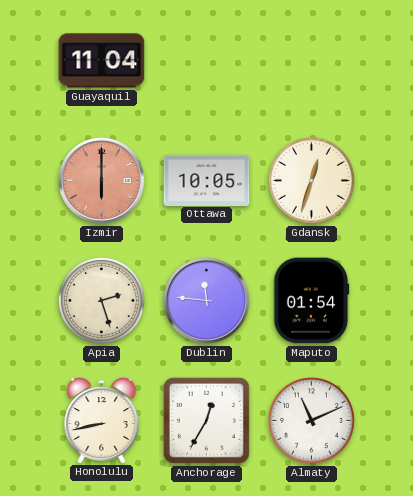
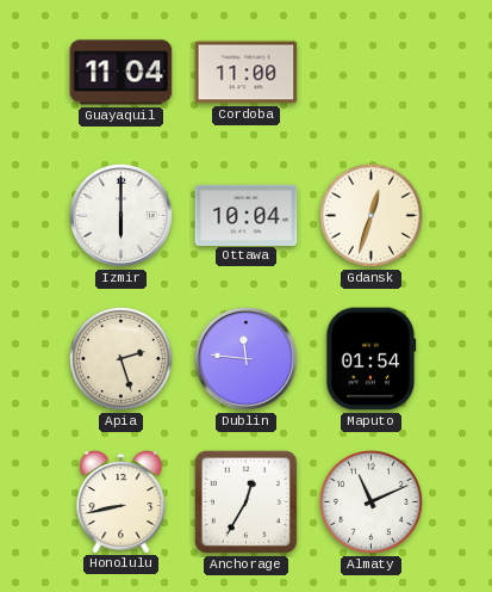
Cordoba: none -> 11:00 (247, 73)
Izmir dial: salmon -> white (122, 216)
Ottawa: 10:05 -> 10:04 (247, 215)
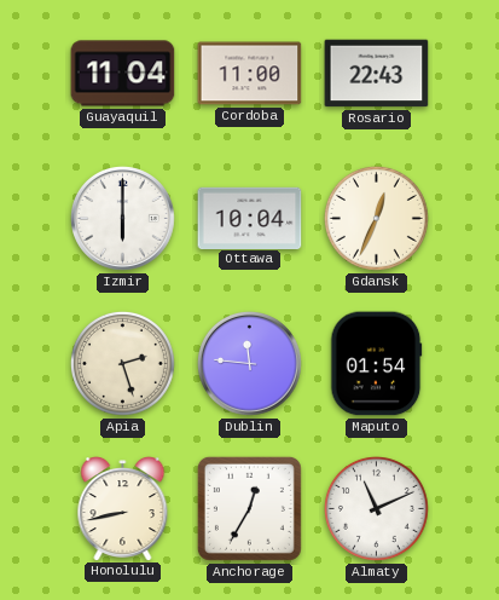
Rosario: none -> 22:43 (377, 74)
Gdansk: 12:33 -> 12:34 (376, 218)
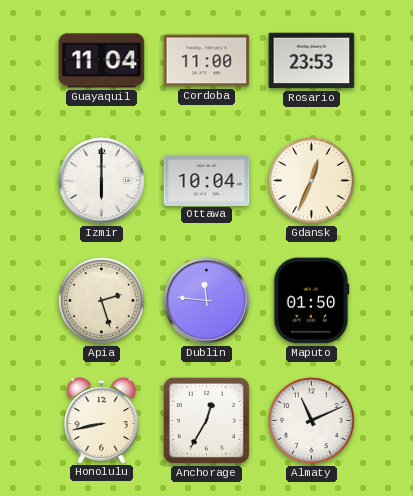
Rosario: 22:43 -> 23:53 (312, 61)
Maputo: 01:54 -> 01:50 (312, 301)
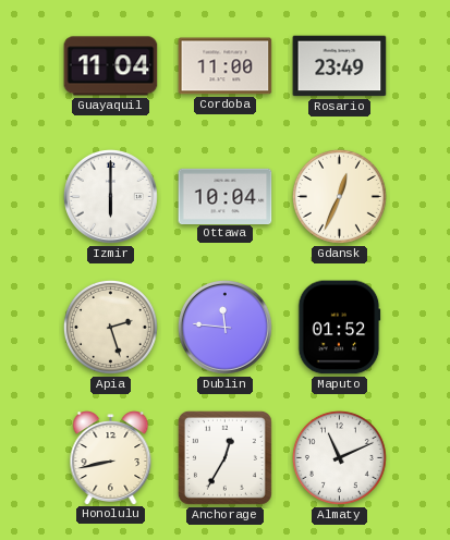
Rosario: 23:53 -> 23:49 (340, 66)
Maputo: 01:50 -> 01:52 (340, 328)
